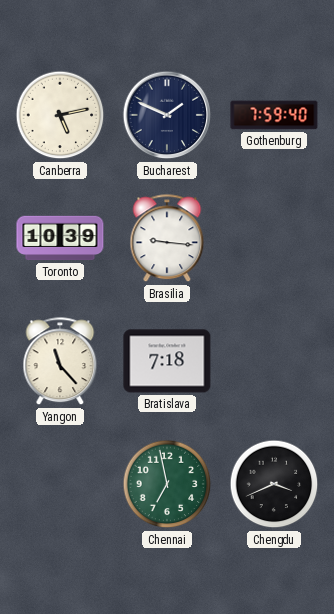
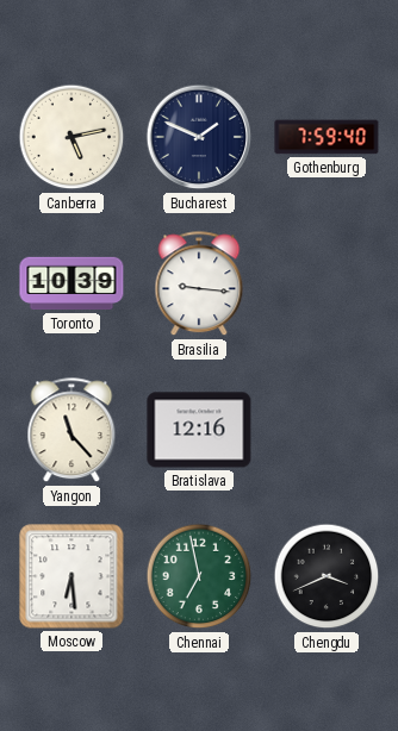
Bratislava: 7:18 -> 12:16 (199, 430)
Moscow: none -> 6:29 (71, 576)
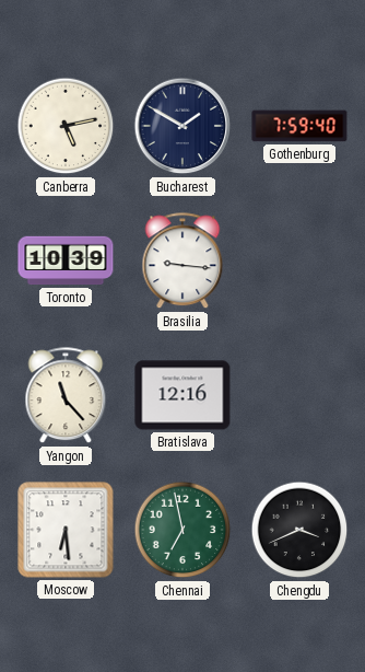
Bucharest: 1:49 -> 1:50 (182, 126)
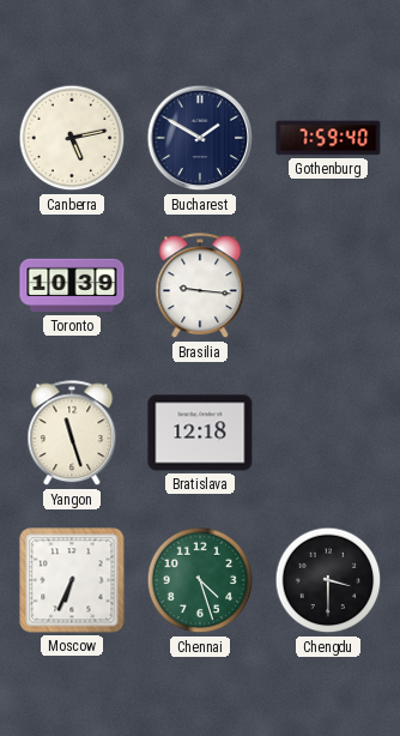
Yangon: 11:23 -> 11:27 (72, 434)
Bratislava: 12:16 -> 12:18 (200, 433)
Moscow: 6:29 -> 6:34 (72, 580)
Chennai: 6:58 -> 4:27 (200, 580)
Chengdu: 3:41 -> 3:30 (328, 580)
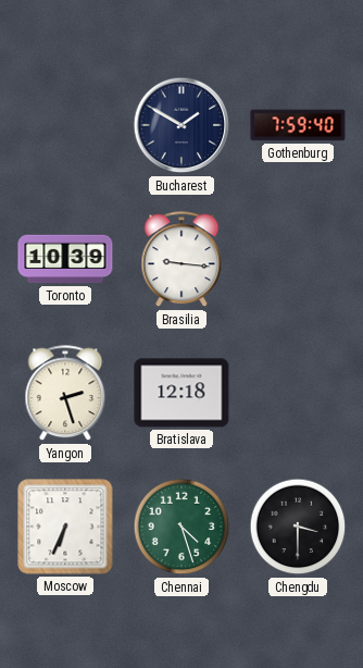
Canberra: 5:13 -> none (72, 138)
Yangon: 11:27 -> 2:27 (65, 394)
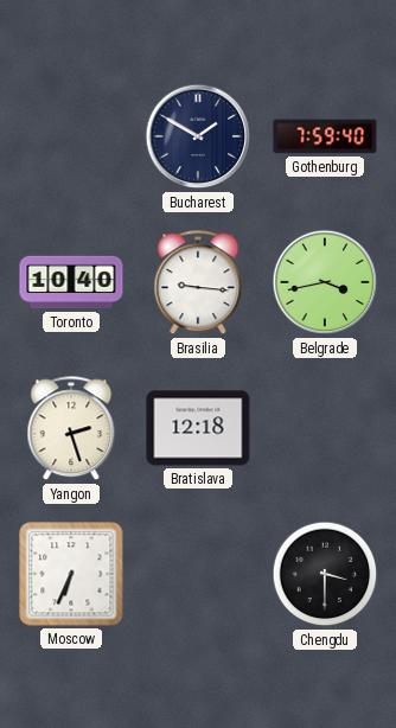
Toronto: 10:39 -> 10:40 (71, 282)
Belgrade: none -> 3:43 (325, 282)
Chennai: 4:27 -> none (181, 527)
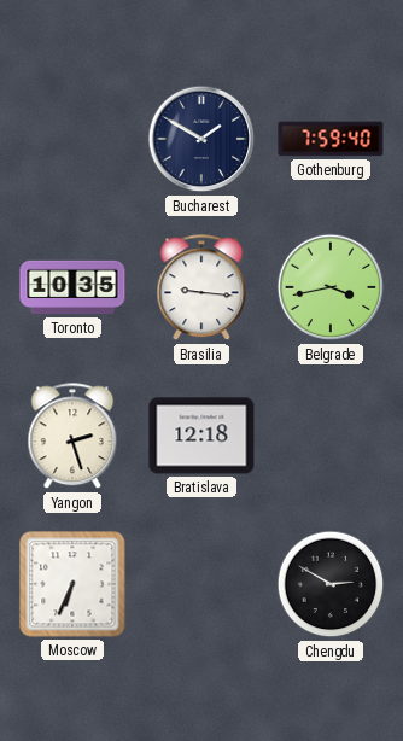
Toronto: 10:40 -> 10:35 (72, 287)
Chengdu: 3:30 -> 2:50 (331, 584)
